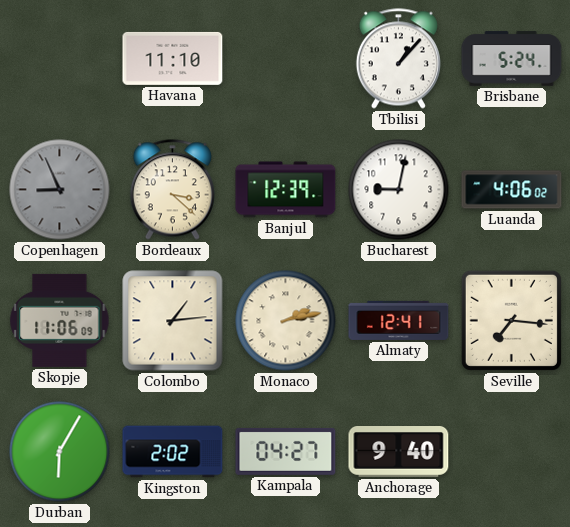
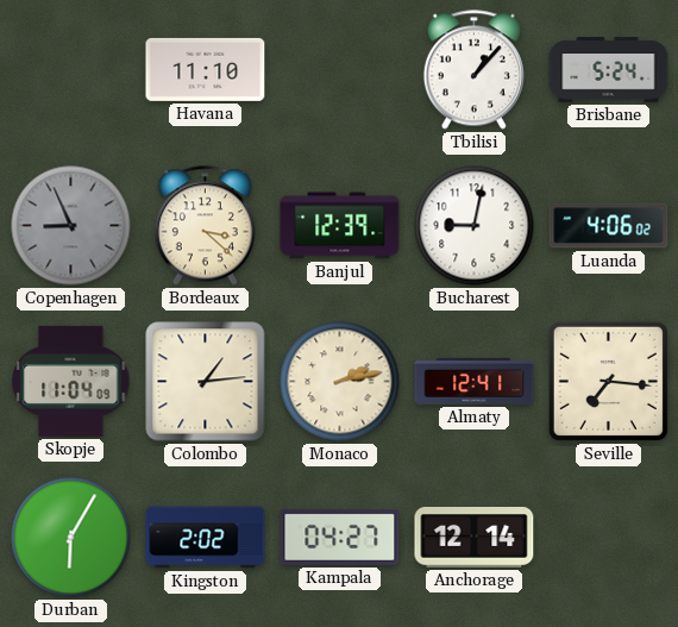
Skopje: 11:06 -> 11:04 (71, 381)
Anchorage: 9:40 -> 12:14 (475, 538)
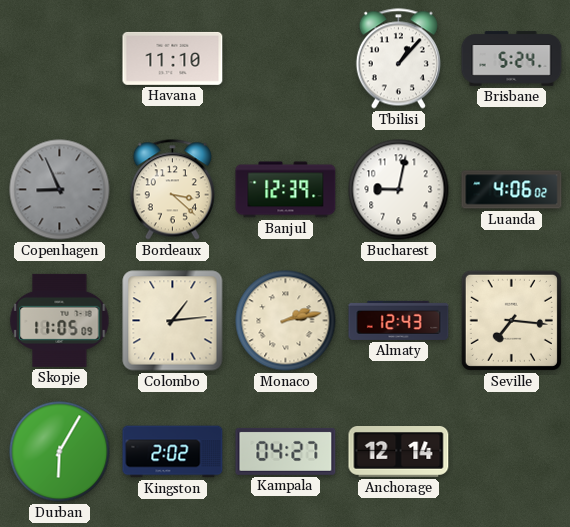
Skopje: 11:04 -> 11:05 (60, 320)
Almaty: 12:41 -> 12:43 (399, 320)
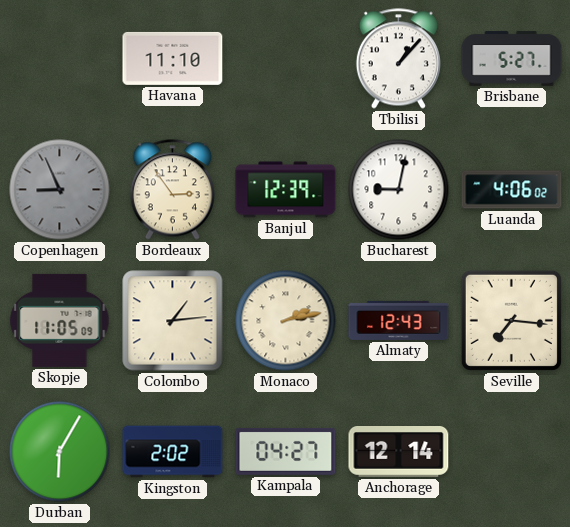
Brisbane: 5:24 -> 5:27 (512, 59)
Bordeaux: 3:22 -> 2:54 (172, 190)
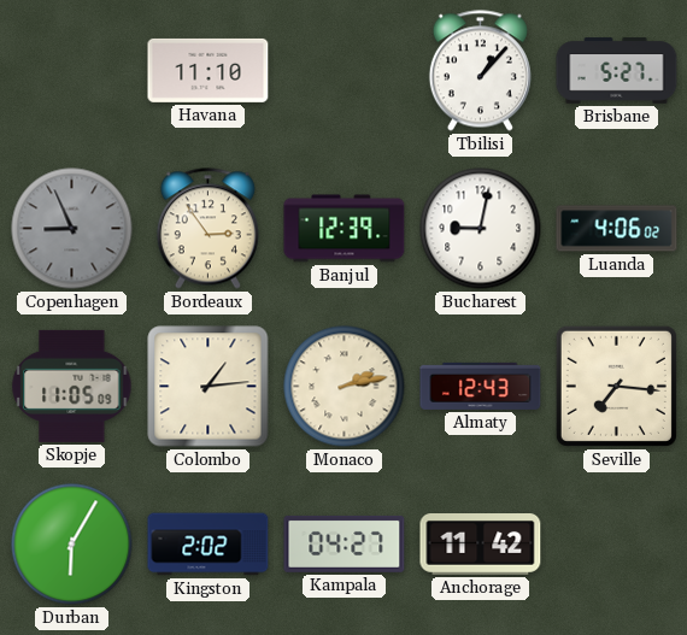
Anchorage: 12:14 -> 11:42 (481, 545)
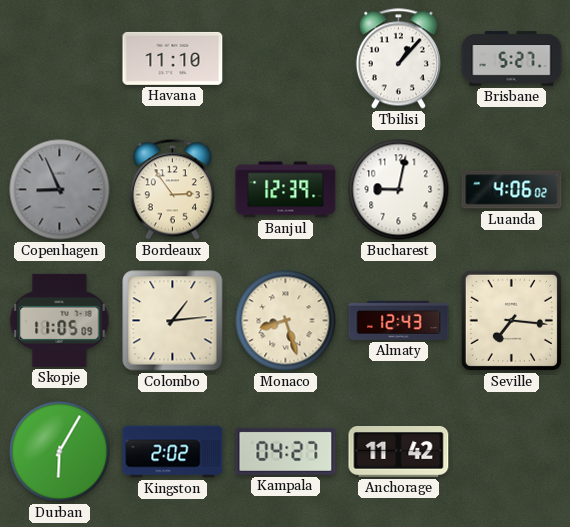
Monaco: 2:13 -> 8:27 (286, 321)
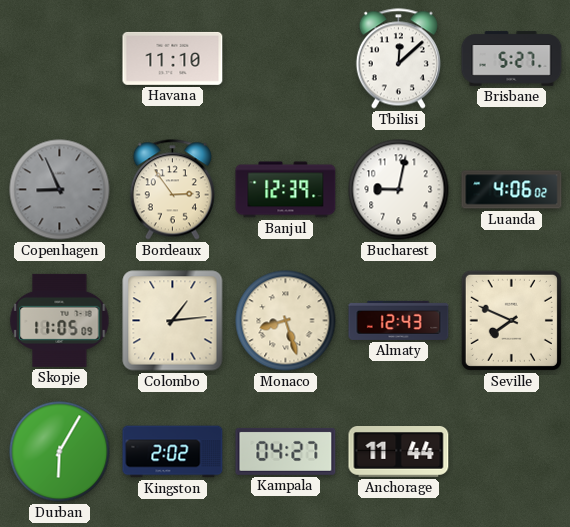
Tbilisi: 1:07 -> 12:08 (398, 59)
Seville: 7:16 -> 7:49 (511, 320)
Anchorage: 11:42 -> 11:44 (399, 452)
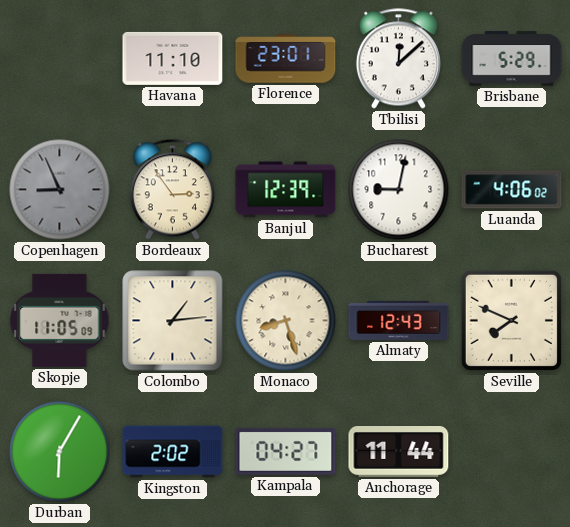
Florence: none -> 23:01 (286, 59)
Brisbane: 5:27 -> 5:29 (512, 59)
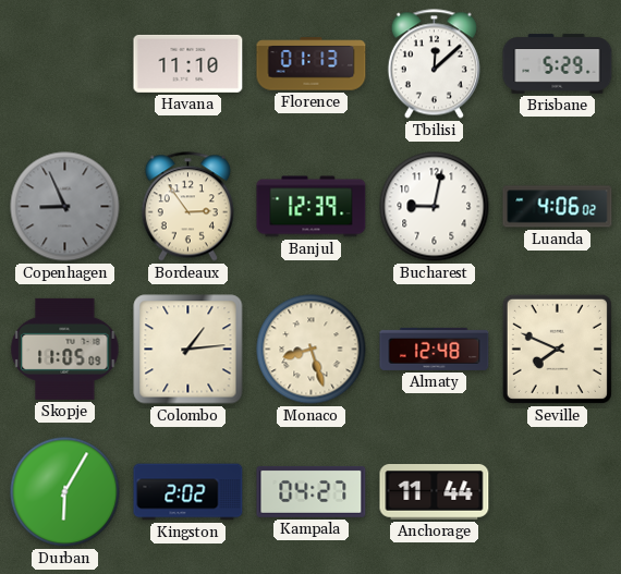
Florence: 23:01 -> 01:13 (312, 64)
Almaty: 12:43 -> 12:48 (435, 349)
